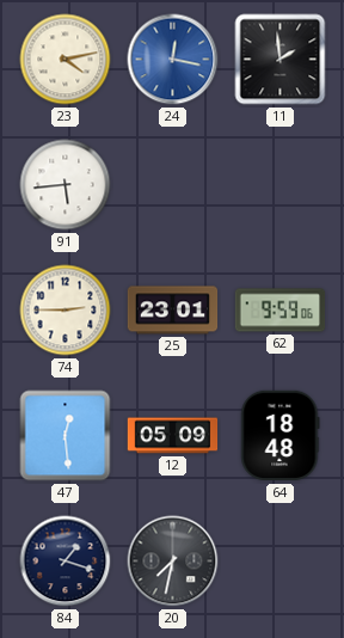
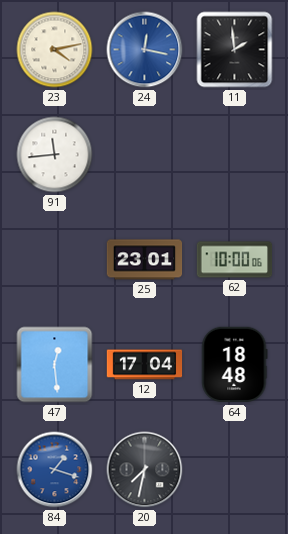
91: 5:44 -> 11:44 (55, 155)
74: 2:45 -> none (66, 311)
62: 9:59 -> 10:00 (235, 260)
12: 05:09 -> 17:04 (145, 365)
84 dial: navy -> blue (55, 470)
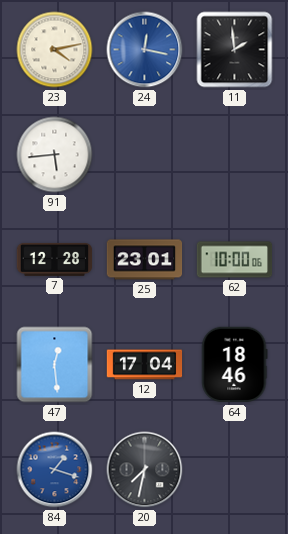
91: 11:44 -> 5:44 (55, 155)
7: none -> 12:28 (55, 259)
64: 18:48 -> 18:46 (235, 365)
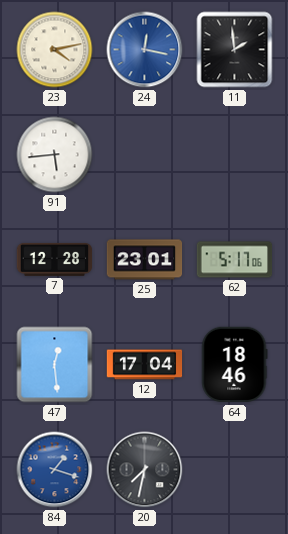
62: 10:00 -> 5:17 (235, 260)
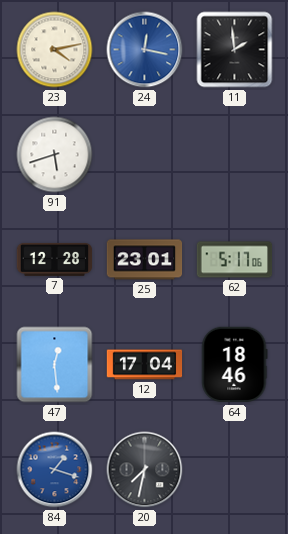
91: 5:44 -> 5:42 (55, 155)
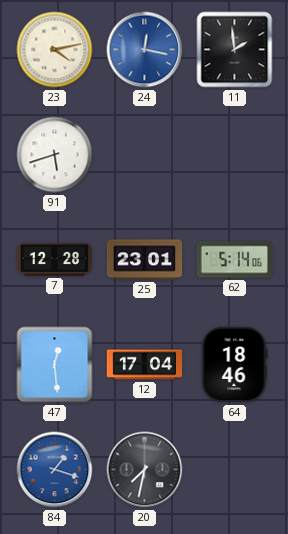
62: 5:17 -> 5:14 (235, 260)
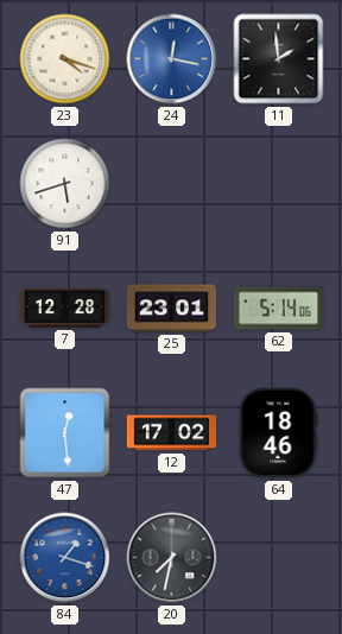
23: 4:13 -> 4:18 (65, 59)
12: 17:04 -> 17:02 (172, 433)
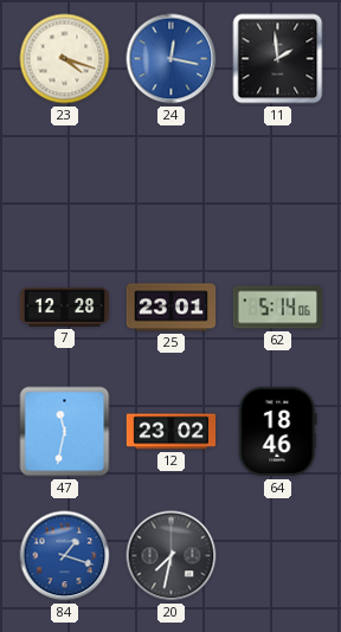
91: 5:42 -> none (65, 184)
47: 12:29 -> 11:32 (65, 432)
12: 17:02 -> 23:02 (172, 432)
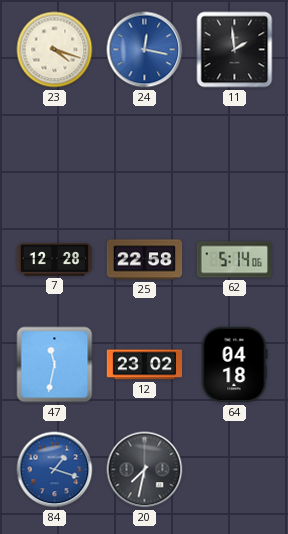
25: 23:01 -> 22:58 (145, 260)
64: 18:46 -> 04:18 (235, 365)
